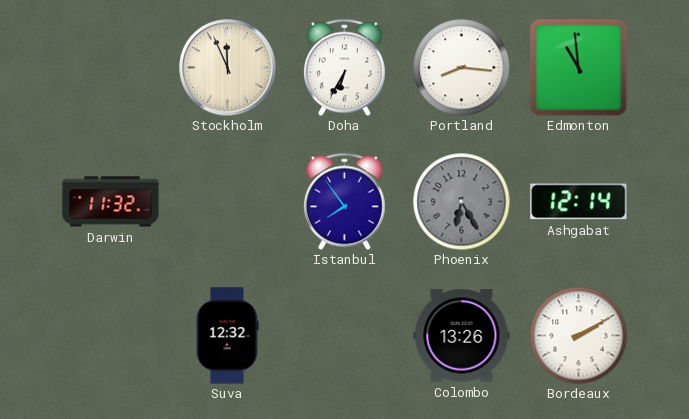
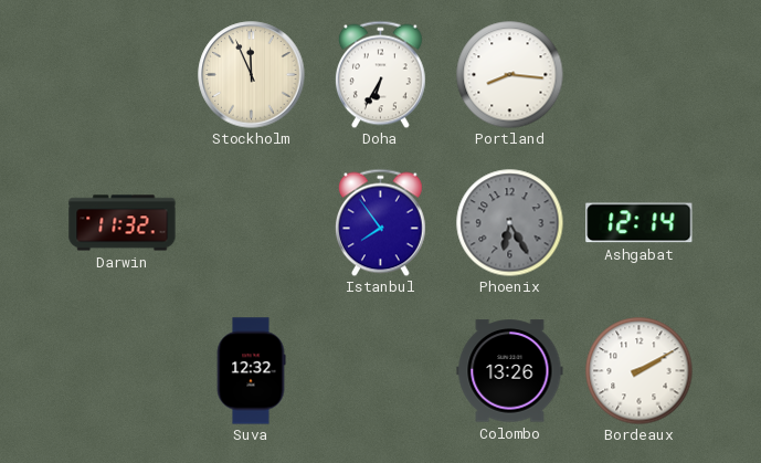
Edmonton: 10:59 -> none (578, 67)
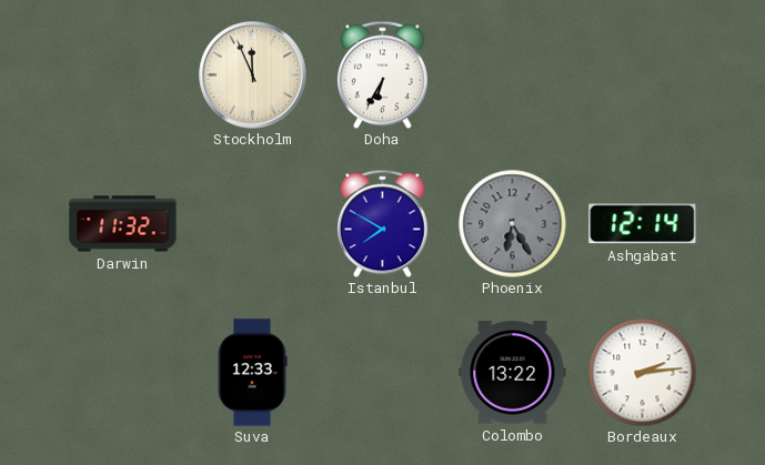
Portland: 8:16 -> none (509, 74)
Istanbul: 7:54 -> 7:50 (382, 223)
Suva: 12:32 -> 12:33 (252, 373)
Colombo: 13:26 -> 13:22 (513, 373)
Bordeaux: 2:10 -> 2:14 (642, 372)
